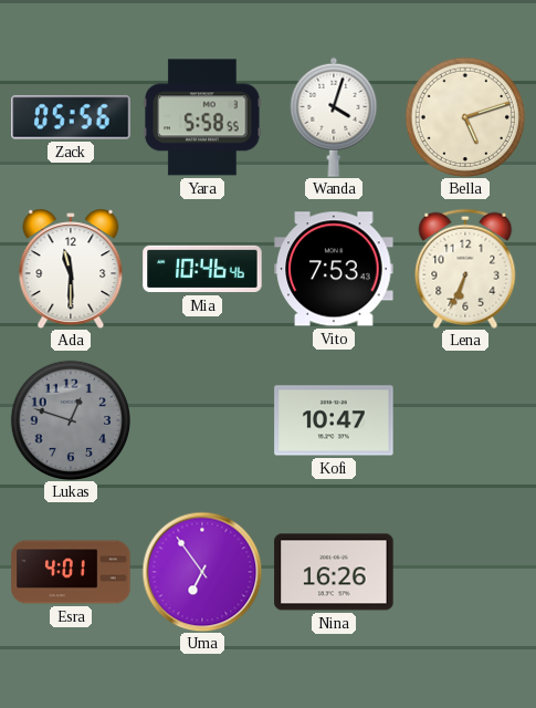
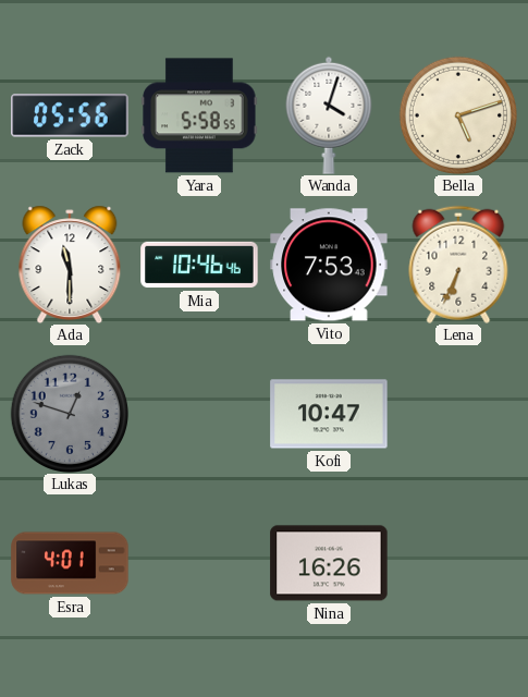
Uma: 6:54 -> none (202, 572)
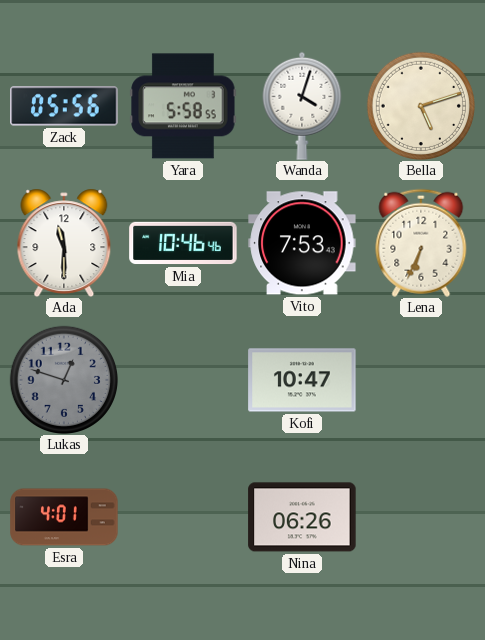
Nina: 16:26 -> 06:26 (302, 517)
